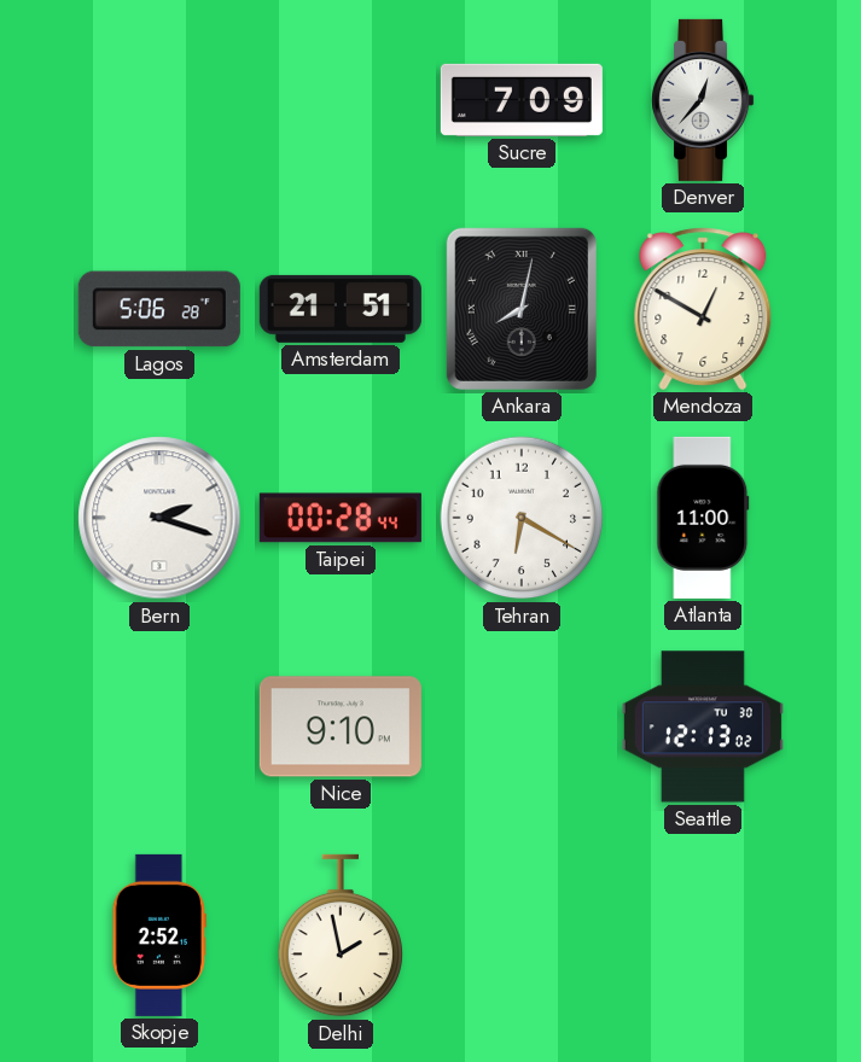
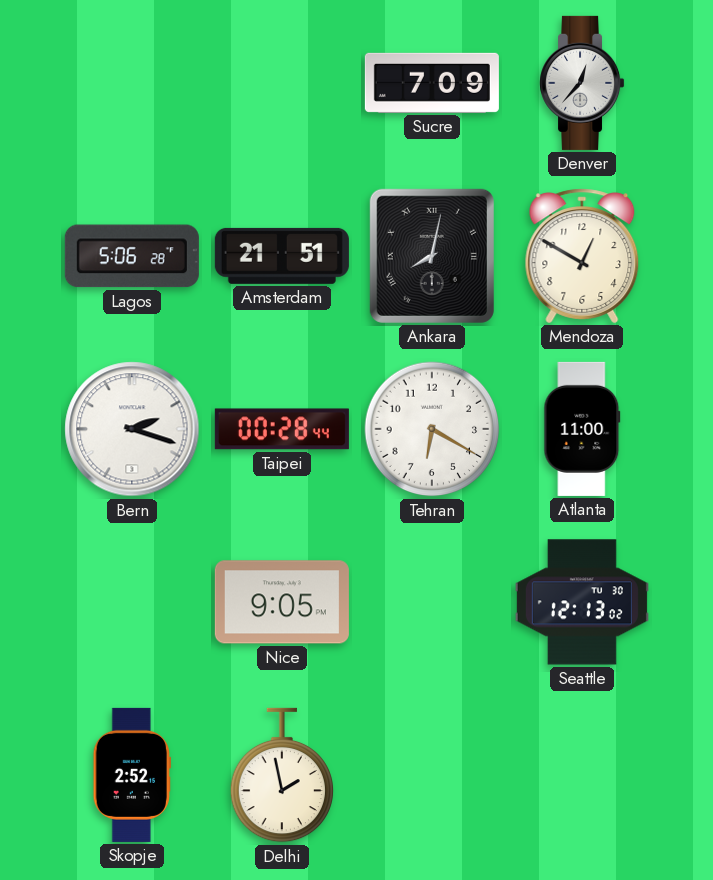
Nice: 9:10 -> 9:05 (282, 602)
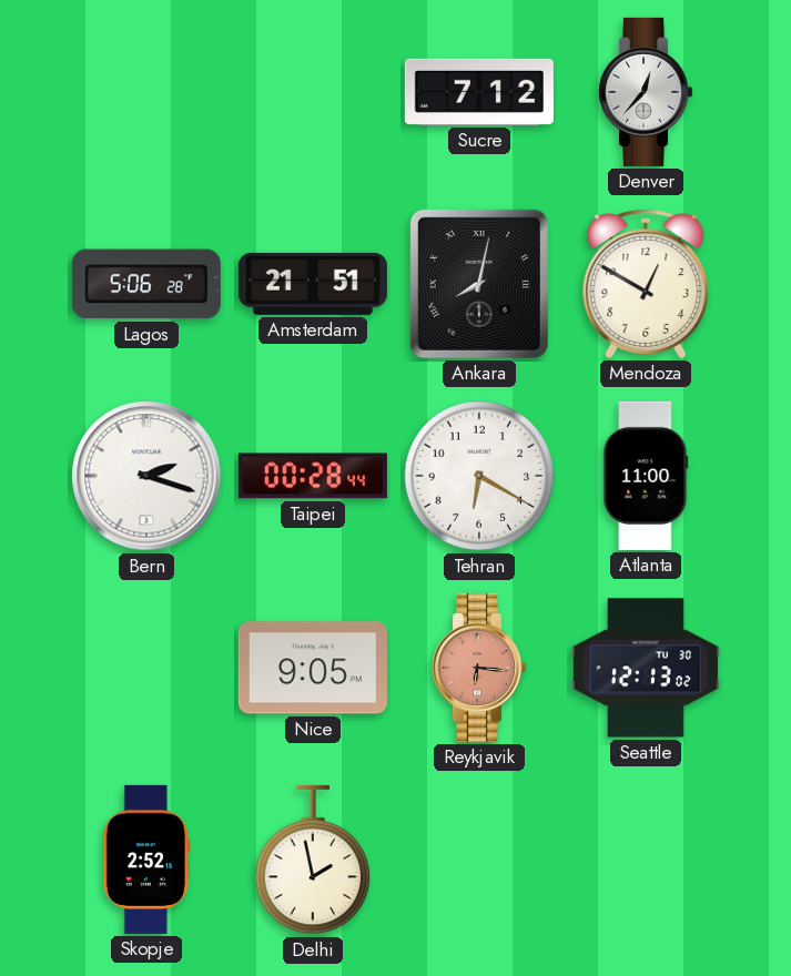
Sucre: 7:09 -> 7:12 (479, 92)
Reykjavik: none -> 6:16 (479, 668)
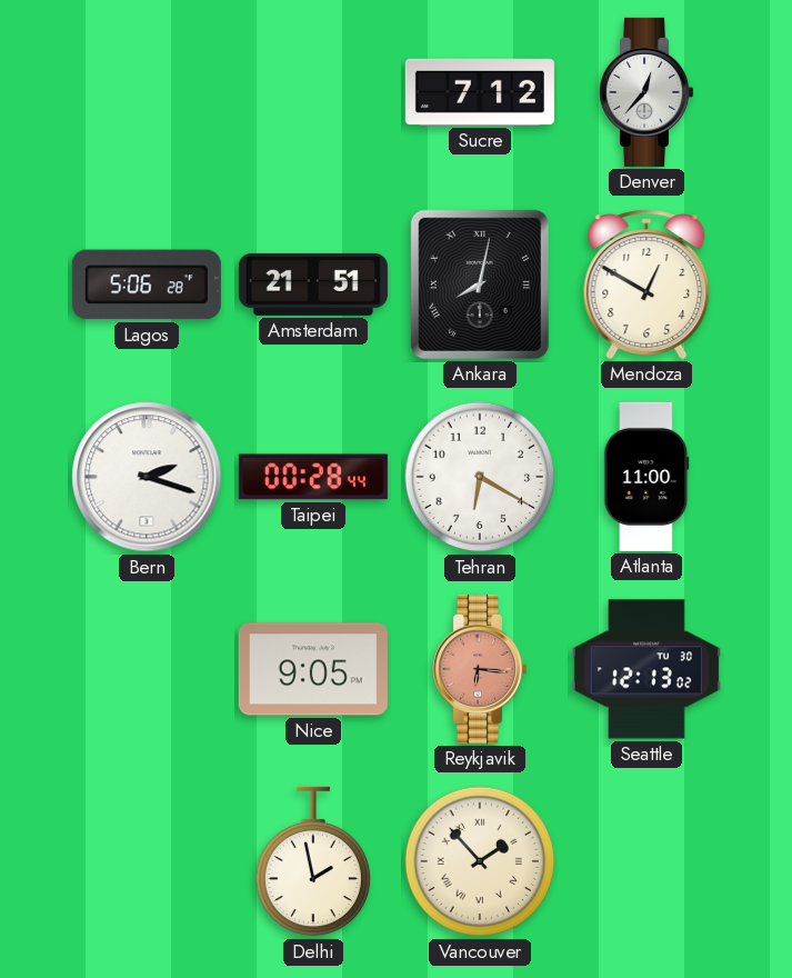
Skopje: 2:52 -> none (146, 860)
Vancouver: none -> 1:53 (480, 861)
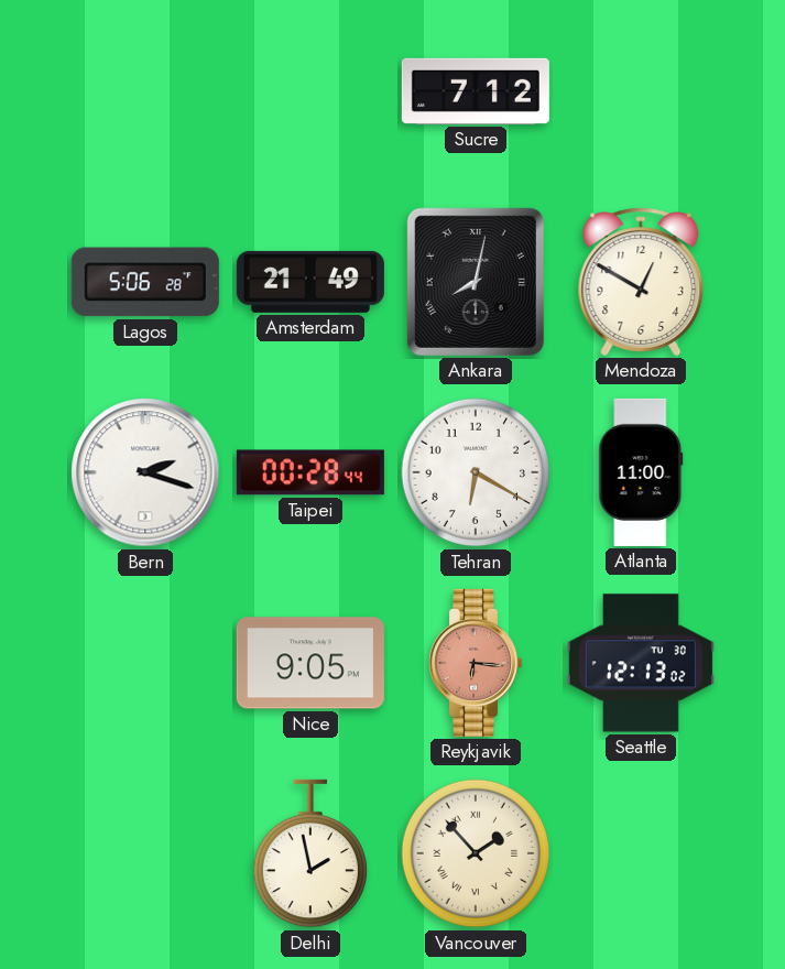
Denver: 12:37 -> none (646, 92)
Amsterdam: 21:51 -> 21:49 (310, 282)
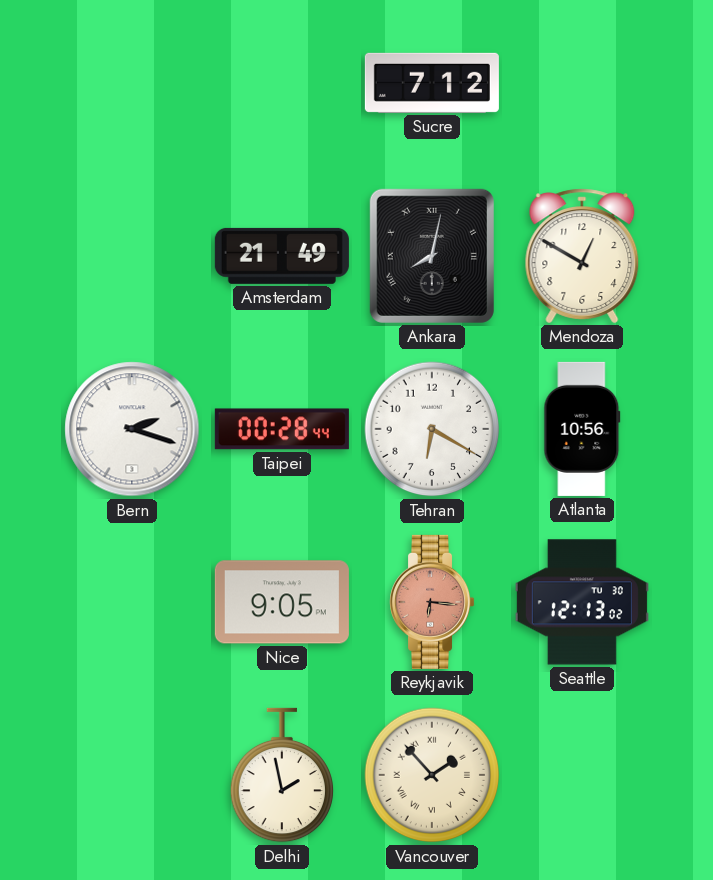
Lagos: 5:06 -> none (145, 282)
Atlanta: 11:00 -> 10:56 (582, 429)
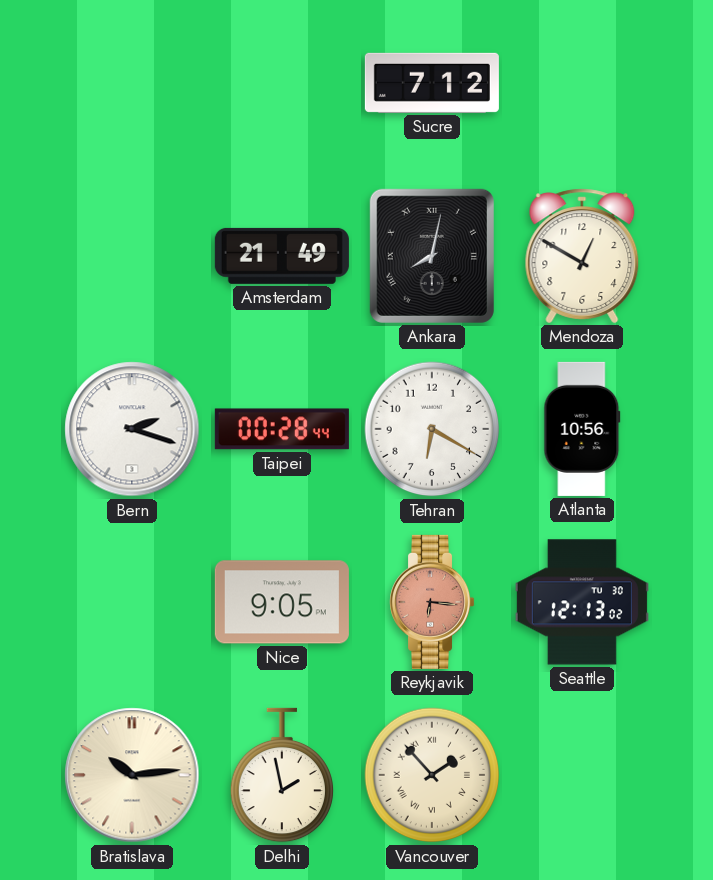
Bratislava: none -> 10:14 (132, 775)
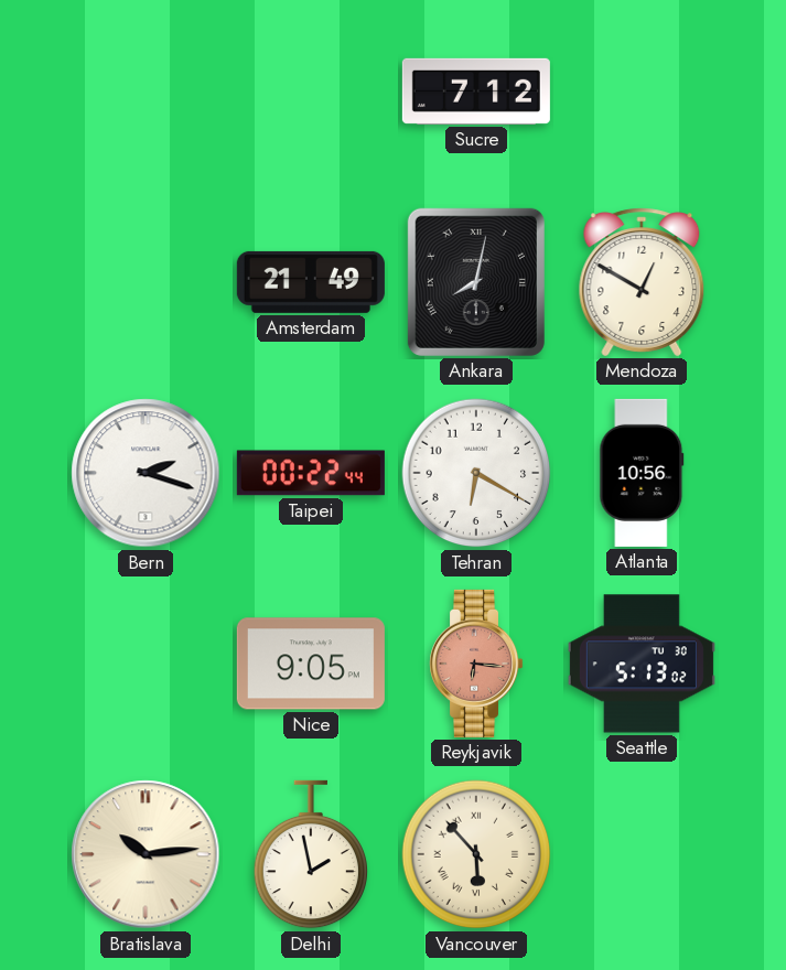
Taipei: 00:28 -> 00:22 (311, 473)
Seattle: 12:13 -> 5:13 (642, 664)
Vancouver: 1:53 -> 5:53 (476, 854)
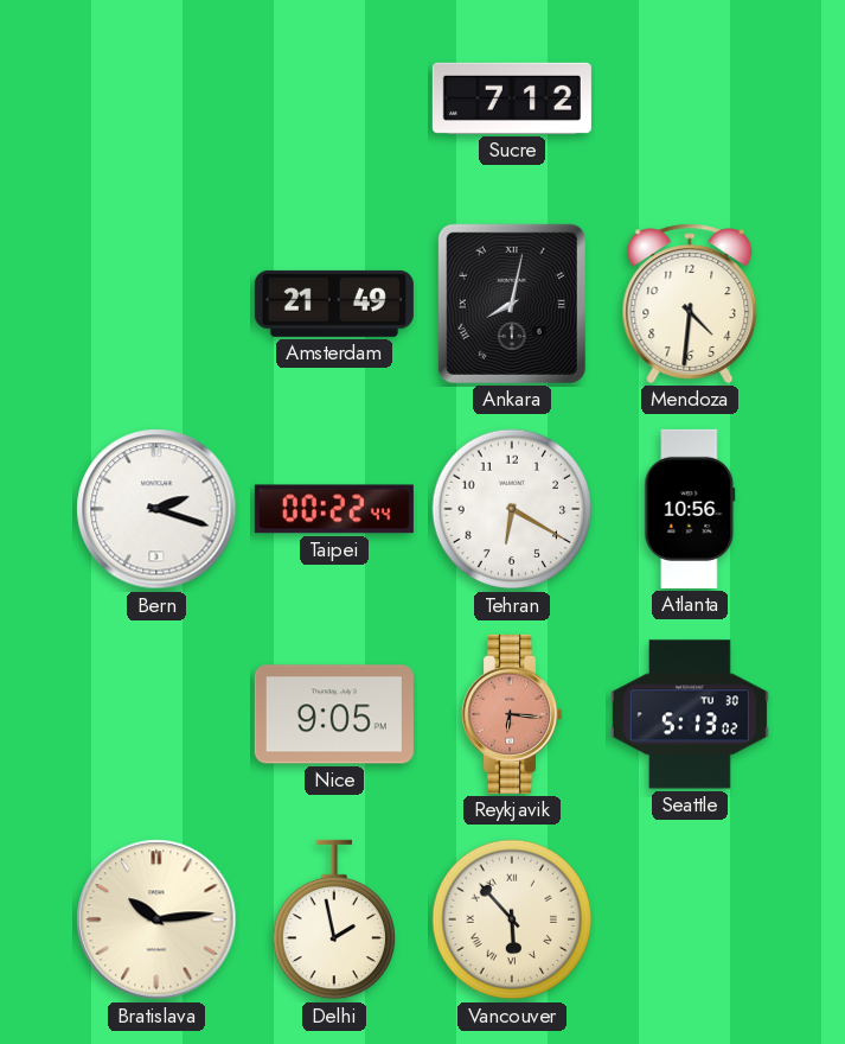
Mendoza: 12:50 -> 4:31 (690, 304)
